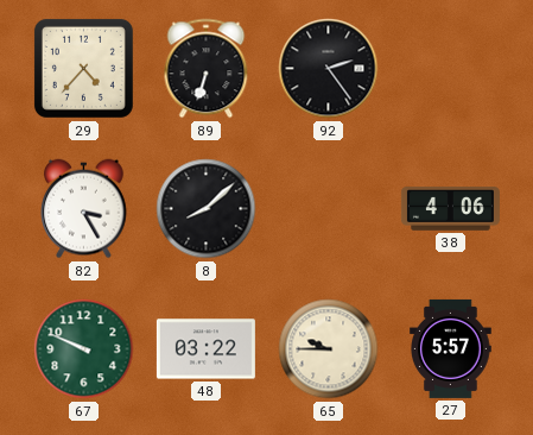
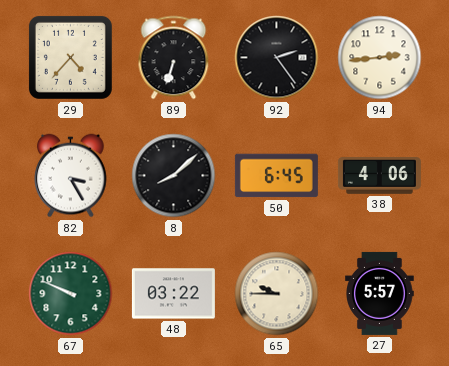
94: none -> 2:44 (380, 58)
50: none -> 6:45 (276, 176)
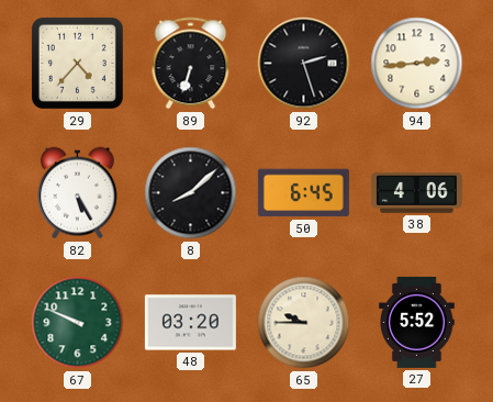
92: 2:24 -> 2:27 (304, 64)
82: 3:25 -> 5:25 (78, 193)
48: 03:22 -> 03:20 (190, 323)
27: 5:57 -> 5:52 (417, 322)
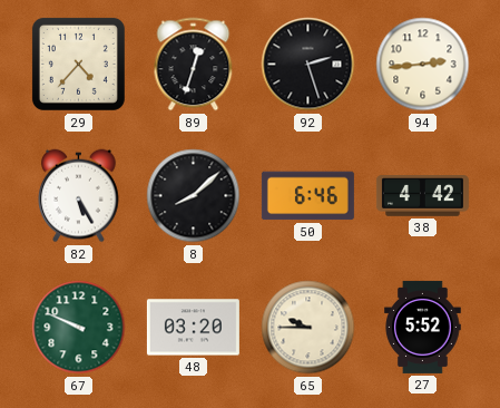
89: 6:33 -> 12:33 (194, 65)
50: 6:45 -> 6:46 (307, 196)
38: 4:06 -> 4:42 (422, 196)
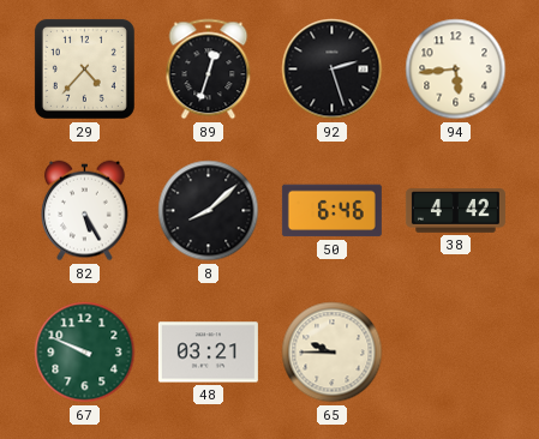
94: 2:44 -> 5:44 (456, 70)
48: 03:20 -> 03:21 (208, 353)
27: 5:52 -> none (423, 327)
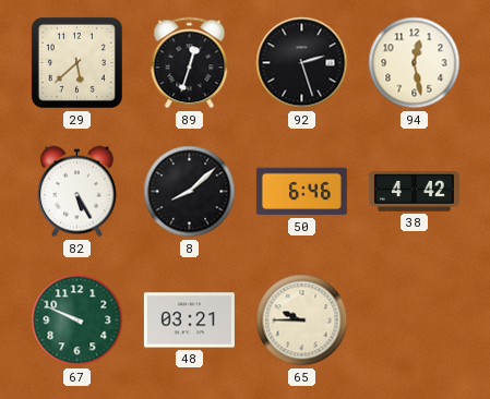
29: 4:37 -> 5:38 (76, 62)
94: 5:44 -> 12:28 (415, 63)
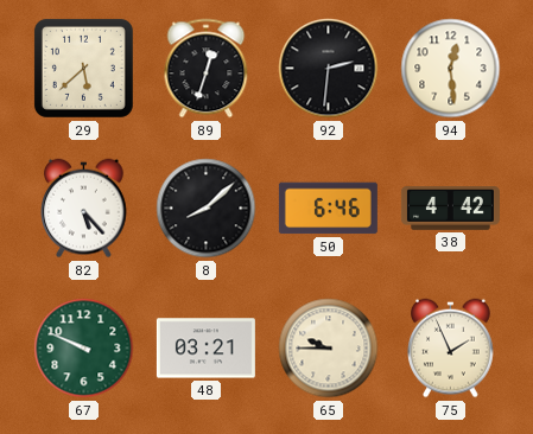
92: 2:27 -> 2:31 (329, 69)
94: 12:28 -> 12:29 (451, 69)
82: 5:25 -> 5:23 (84, 209)
75: none -> 1:56 (451, 349)
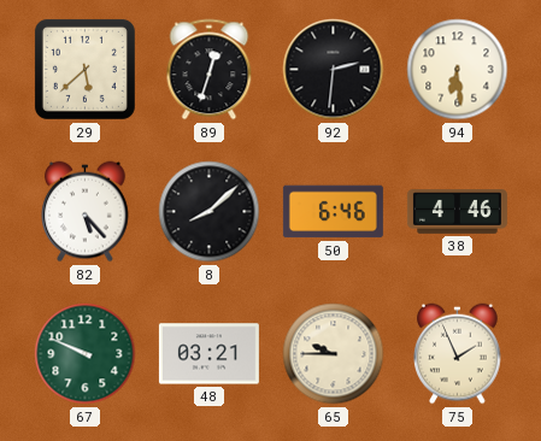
94: 12:29 -> 6:29 (458, 70)
38: 4:42 -> 4:46 (457, 212)
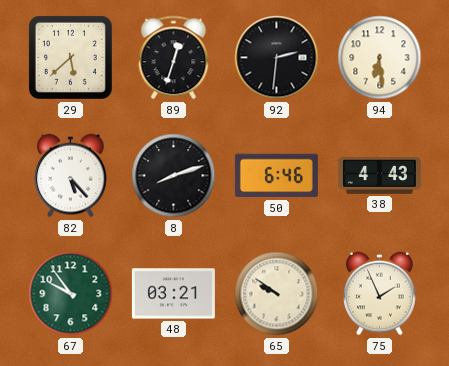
8: 8:08 -> 8:12 (174, 176)
38: 4:46 -> 4:43 (379, 176)
67: 9:49 -> 9:54 (71, 294)
65: 9:45 -> 9:51 (277, 294)
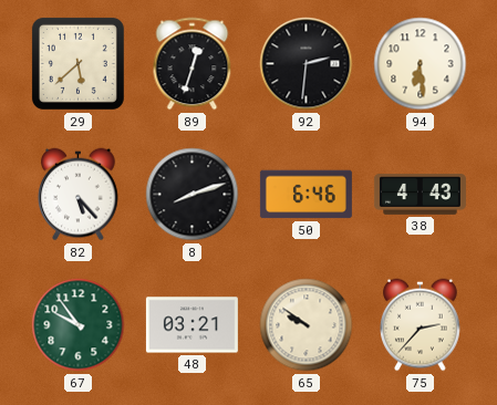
75: 1:56 -> 2:37 (421, 325)
